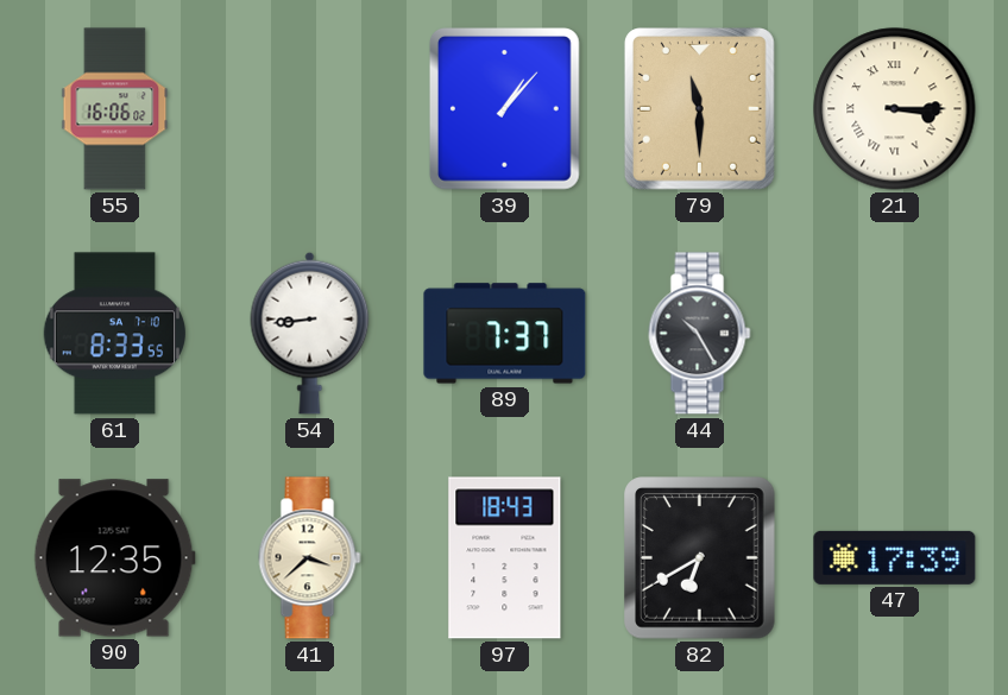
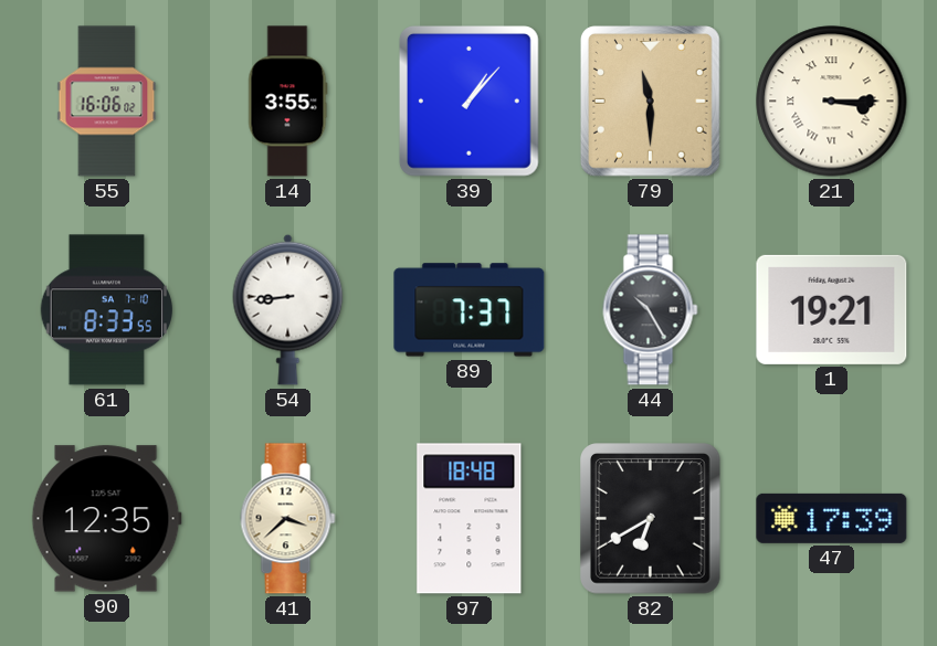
14: none -> 3:55 (288, 102)
1: none -> 19:21 (832, 309)
97: 18:43 -> 18:48 (470, 519)
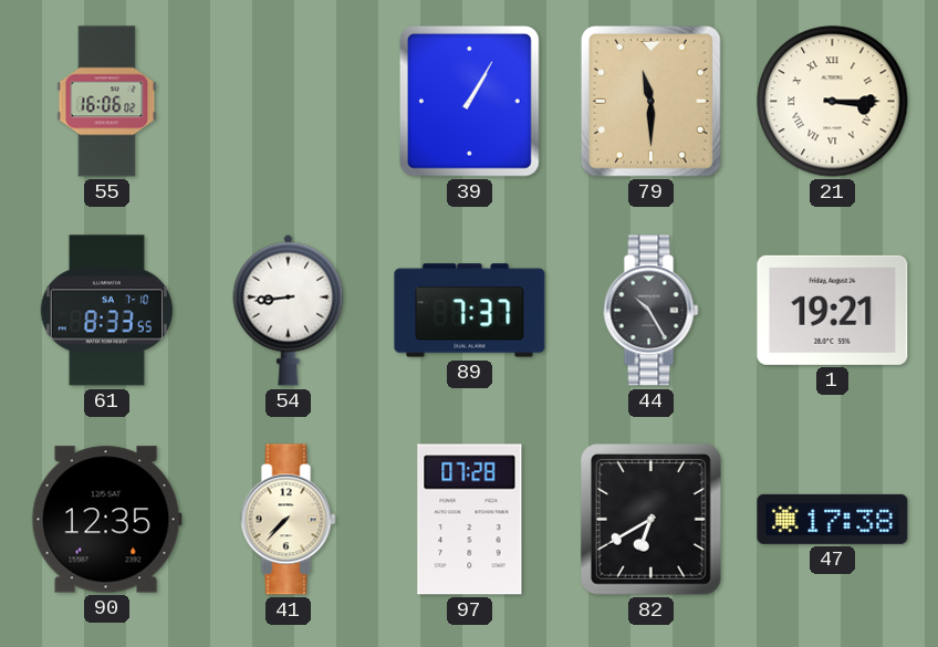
14: 3:55 -> none (288, 102)
39: 1:07 -> 1:05 (469, 102)
41: 3:38 -> 7:37 (289, 520)
97: 18:48 -> 07:28 (470, 520)
47: 17:39 -> 17:38 (833, 519)
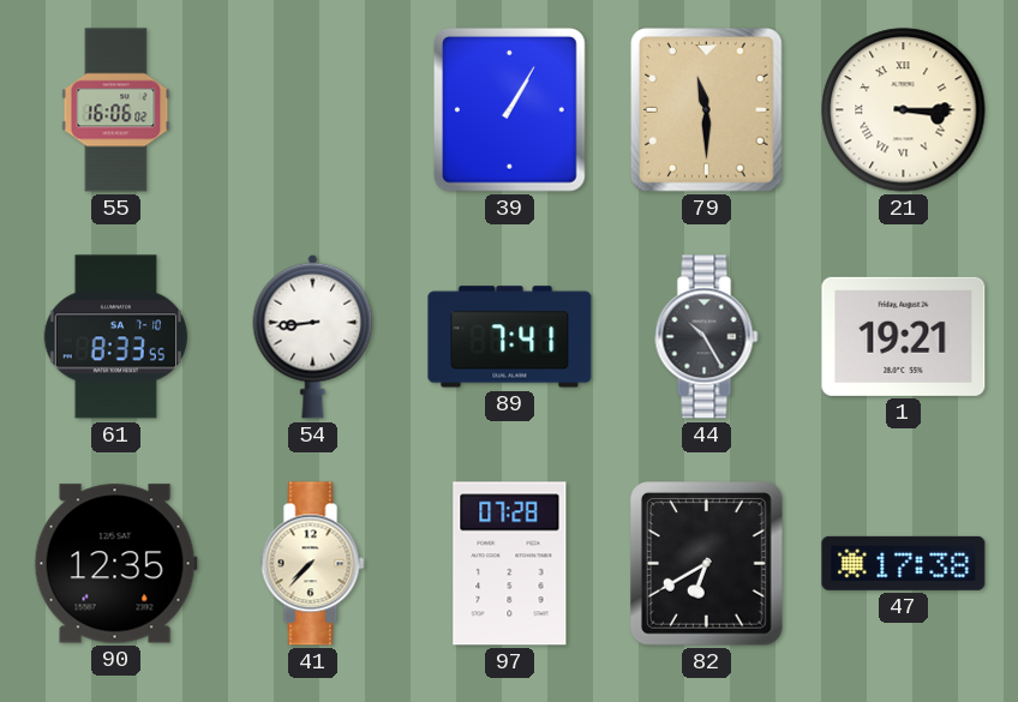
89: 7:37 -> 7:41 (510, 337)
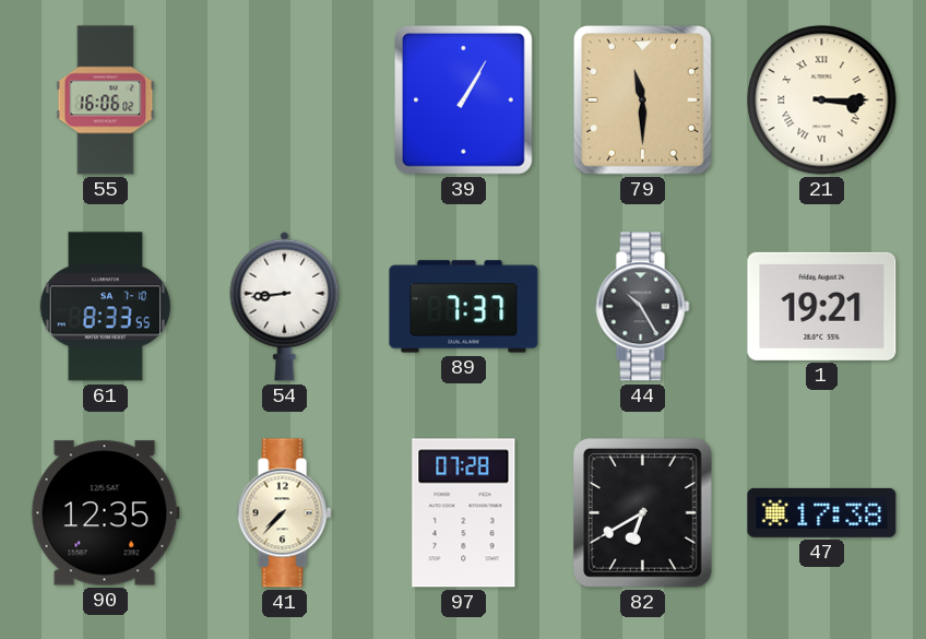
89: 7:41 -> 7:37 (464, 307)
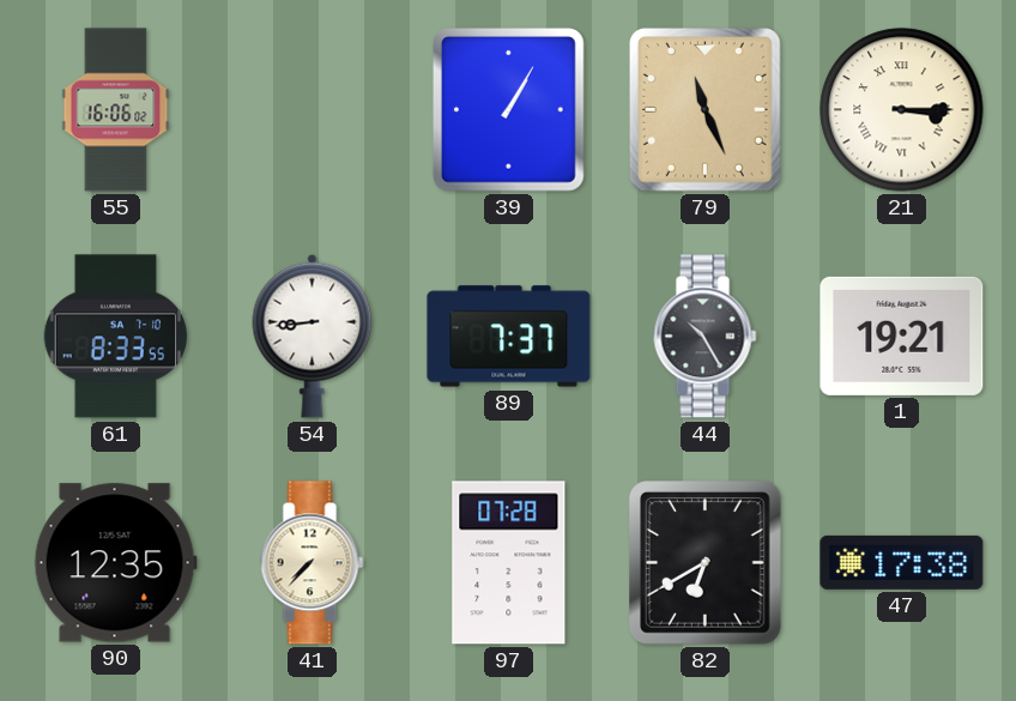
79: 11:30 -> 11:26 (704, 110)
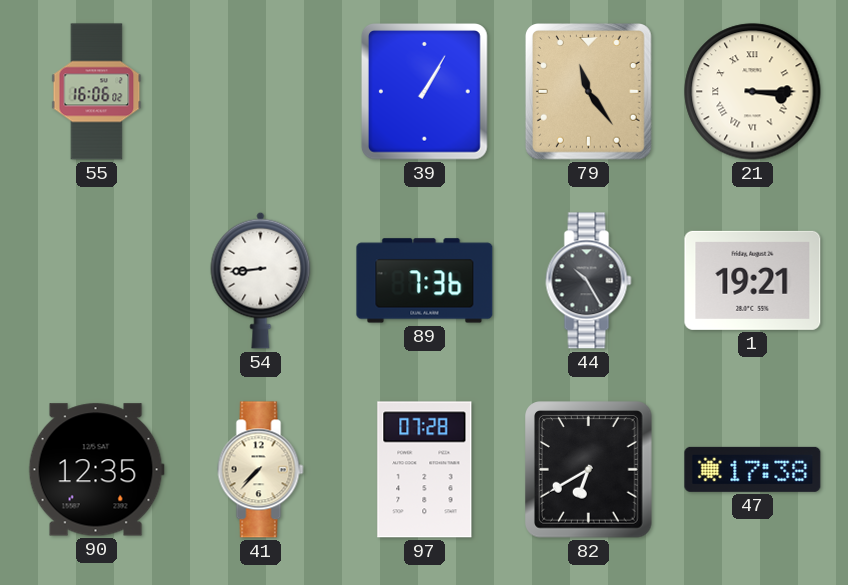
79: 11:26 -> 11:24 (588, 92)
61: 8:33 -> none (116, 337)
89: 7:37 -> 7:36 (425, 281)
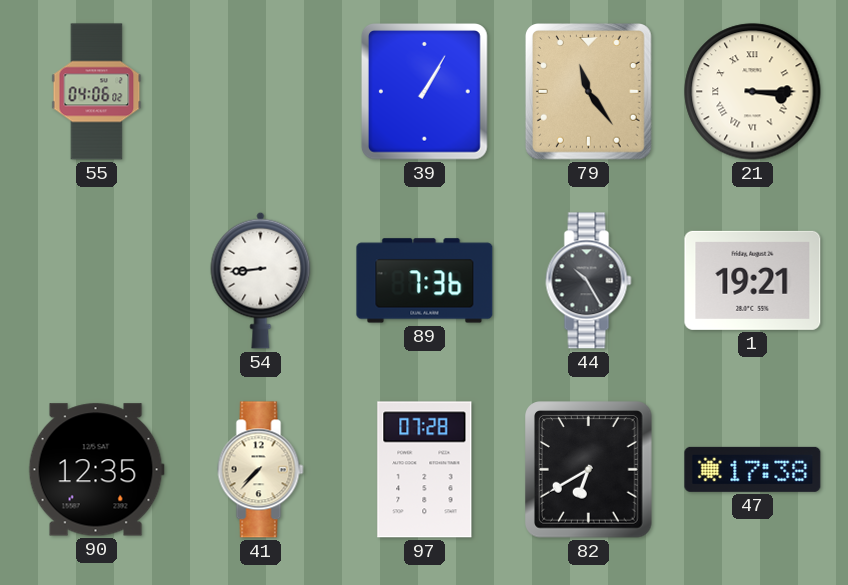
55: 16:06 -> 04:06 (97, 92)
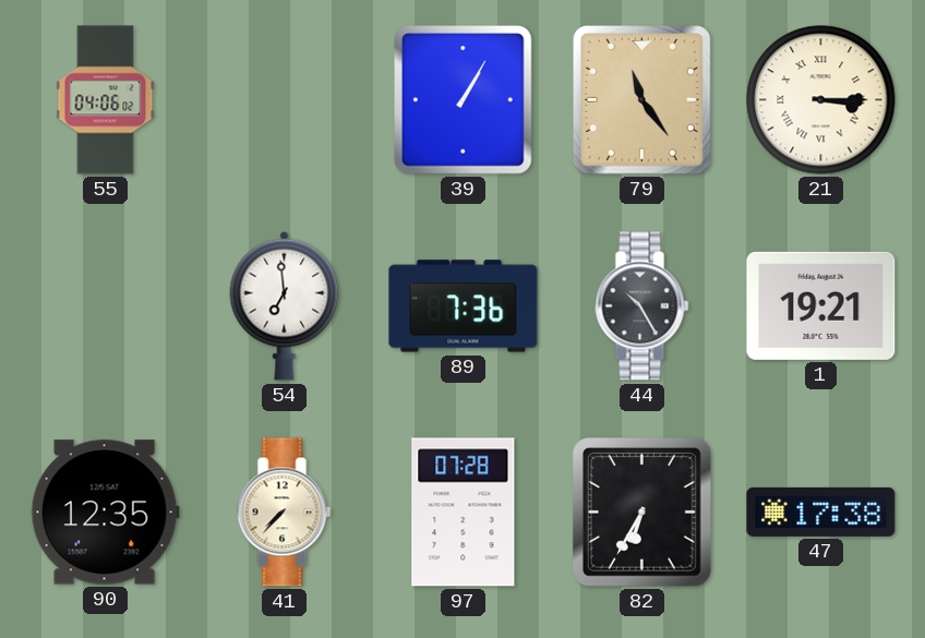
54: 8:44 -> 6:59 (285, 305)
82: 6:40 -> 6:35 (642, 513)
